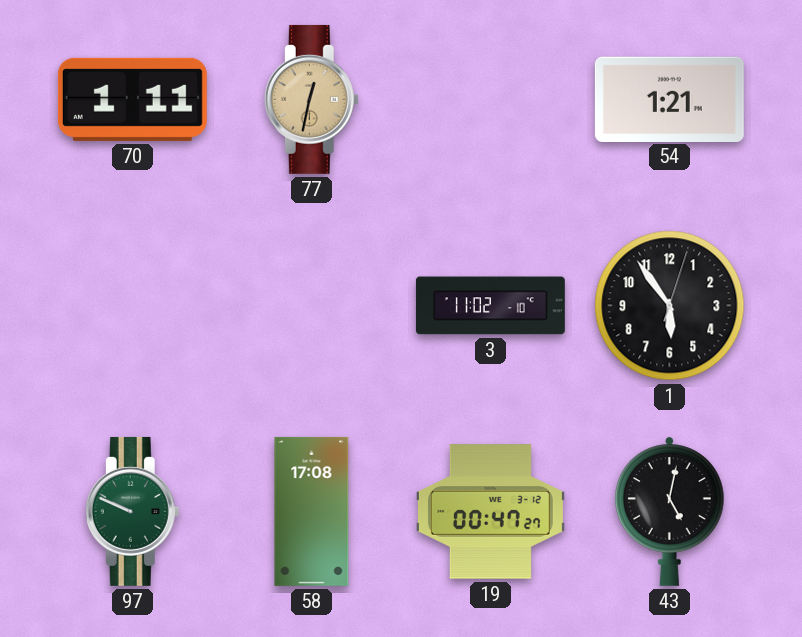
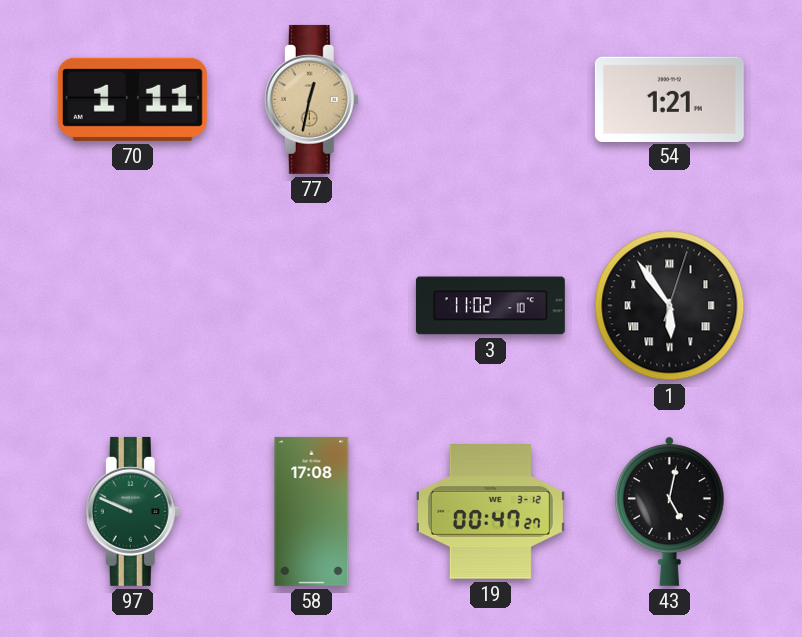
1 numerals: Arabic -> Roman (670, 306)
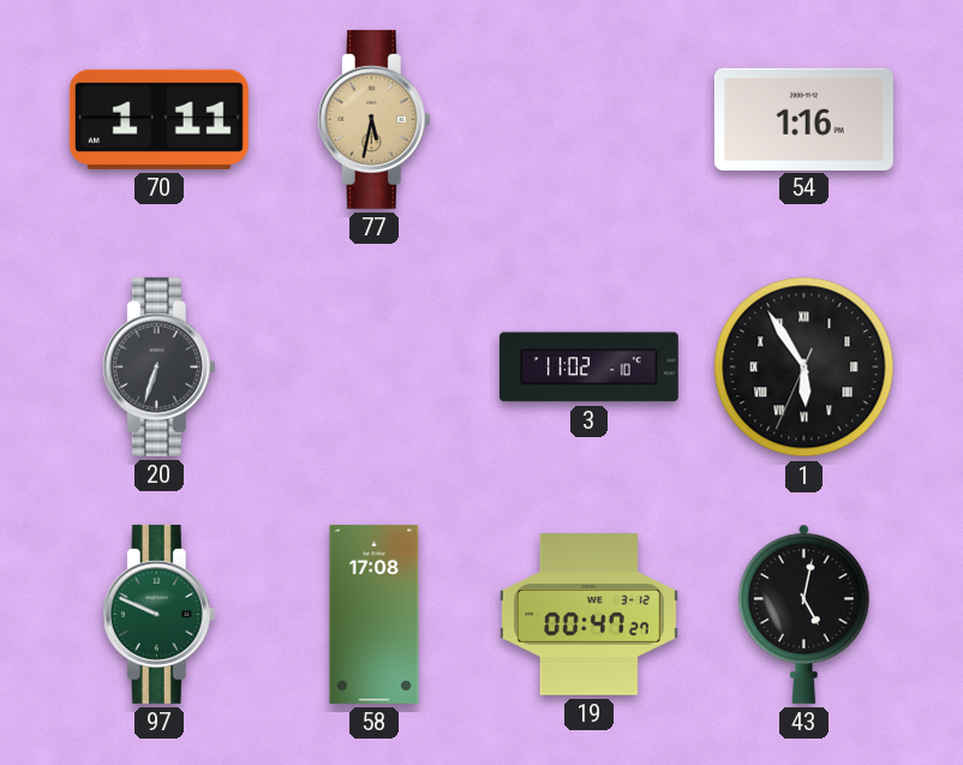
77: 12:32 -> 5:32 (373, 119)
54: 1:21 -> 1:16 (803, 119)
20: none -> 6:33 (158, 366)
1: 5:54:03 -> 5:54:34 (805, 367)
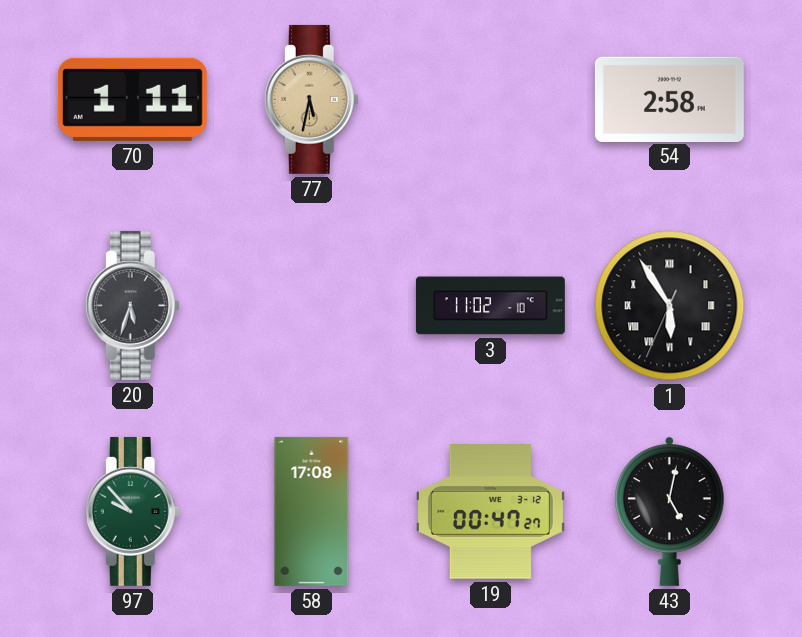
54: 1:16 -> 2:58 (669, 99)
20: 6:33 -> 5:33 (132, 305)
97: 9:49 -> 9:53 (132, 511)
